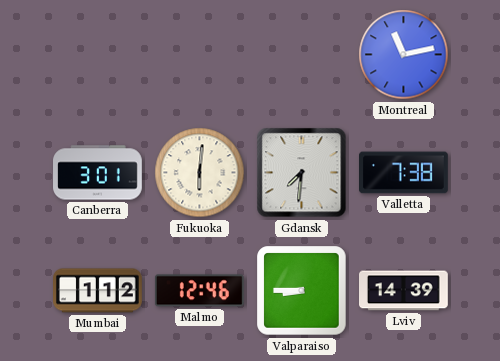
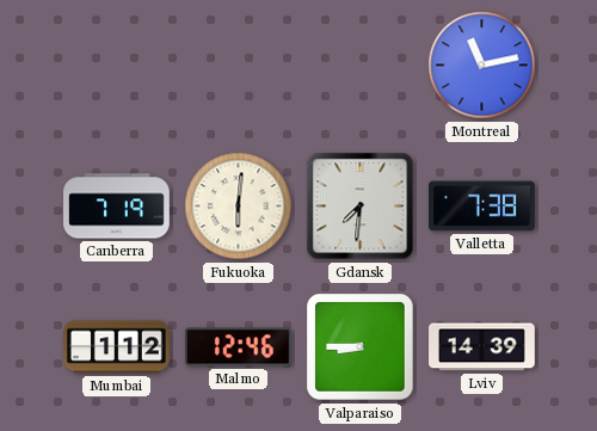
Canberra: 3:01 -> 7:19 (117, 207)
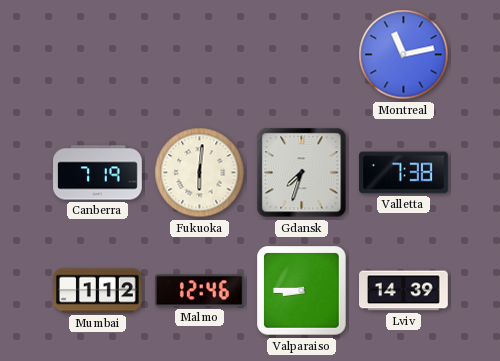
Gdansk: 7:31 -> 7:33 (302, 173)
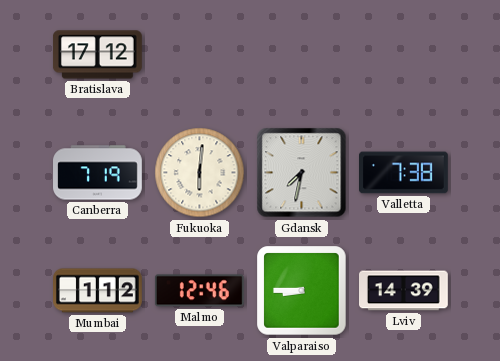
Bratislava: none -> 17:12 (98, 55)
Montreal: 11:13 -> none (404, 55)
Gdansk: 7:33 -> 7:32 (302, 173)
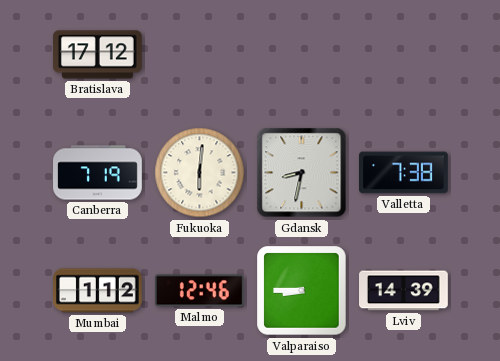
Gdansk: 7:32 -> 8:32 (302, 173)
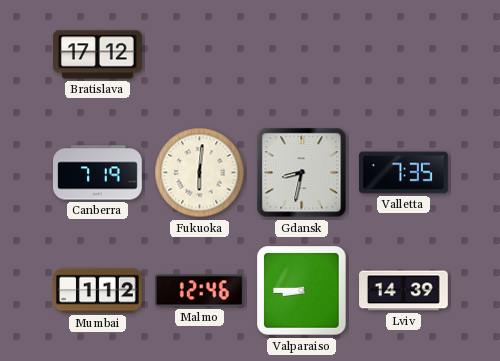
Valletta: 7:38 -> 7:35 (404, 173)
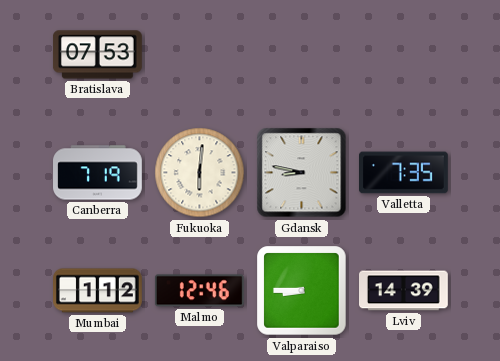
Bratislava: 17:12 -> 07:53 (98, 55)
Gdansk: 8:32 -> 8:47 (302, 173)
